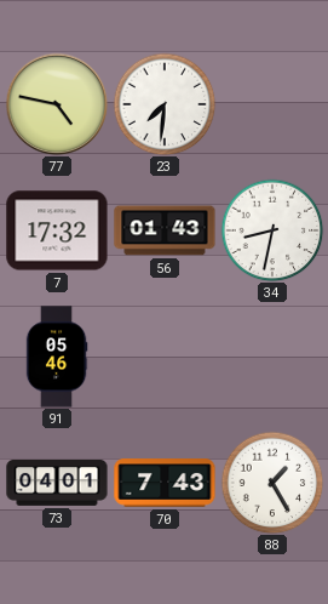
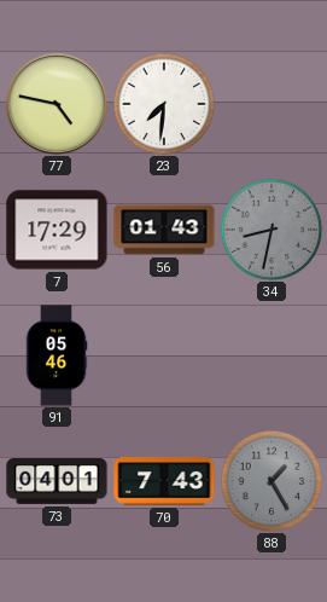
7: 17:32 -> 17:29 (57, 230)
34 dial: white -> grey (271, 230)
88 dial: white -> grey (271, 481)
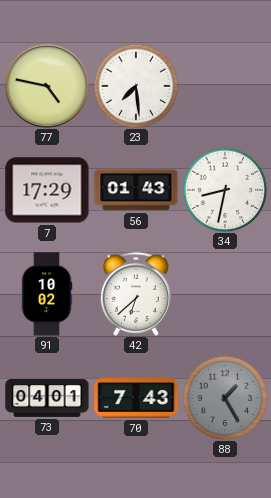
23: 7:31 -> 7:29 (136, 86)
34 dial: grey -> white (225, 190)
91: 05:46 -> 10:02 (47, 294)
42: none -> 6:38 (136, 294)
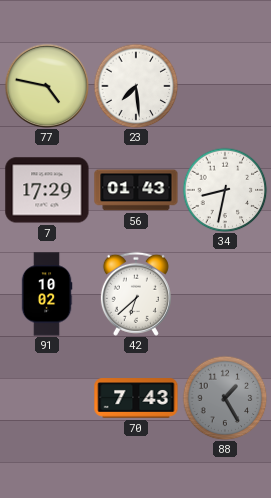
73: 04:01 -> none (47, 398)
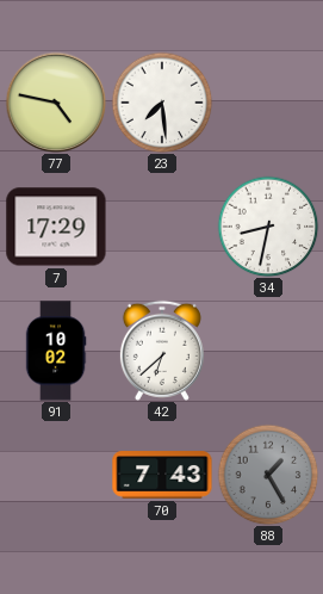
56: 01:43 -> none (136, 190)
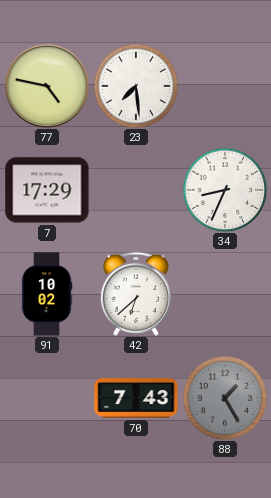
34: 8:32 -> 8:34 (225, 190)
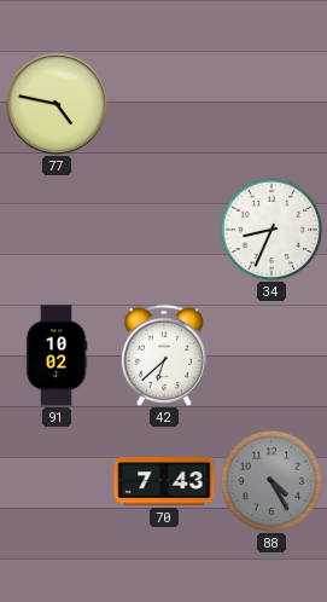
23: 7:29 -> none (136, 86)
7: 17:29 -> none (47, 190)
88: 1:25 -> 4:25 (271, 481)
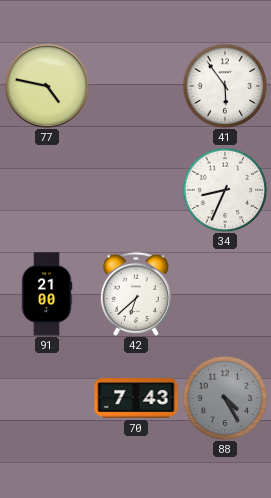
41: none -> 5:54 (225, 86)
91: 10:02 -> 21:00 (47, 294)
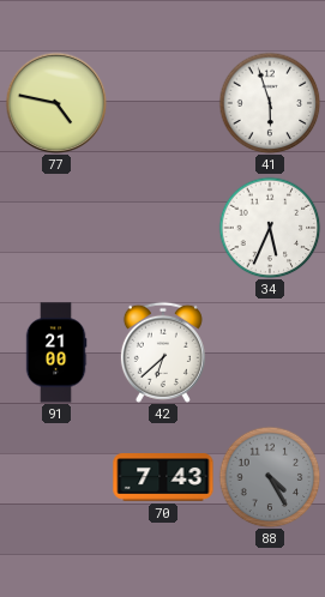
41: 5:54 -> 5:57 (270, 103)
34: 8:34 -> 5:34 (270, 228)
